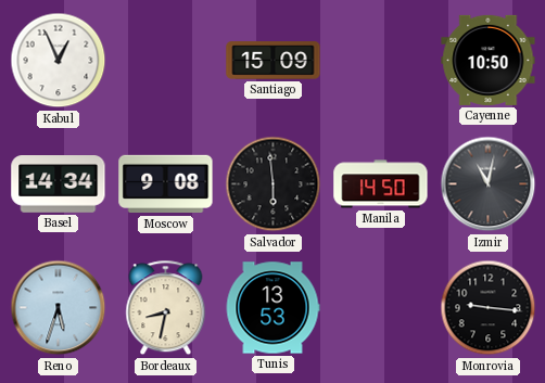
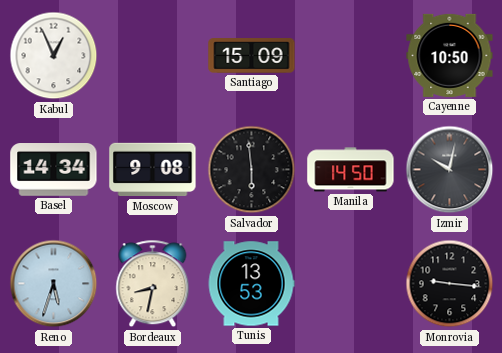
Izmir: 11:02 -> 10:02 (450, 170)
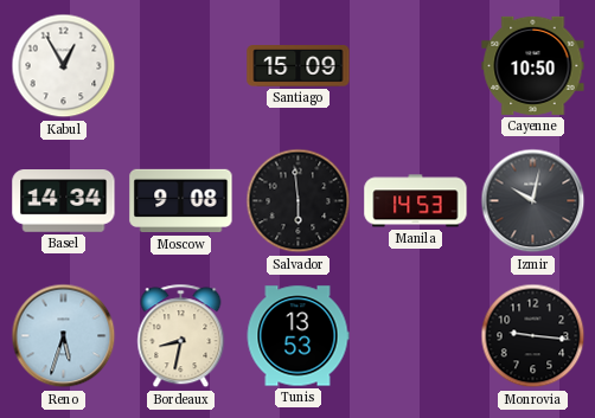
Kabul: 12:56 -> 12:55 (64, 66)
Manila: 14:50 -> 14:53 (416, 201)
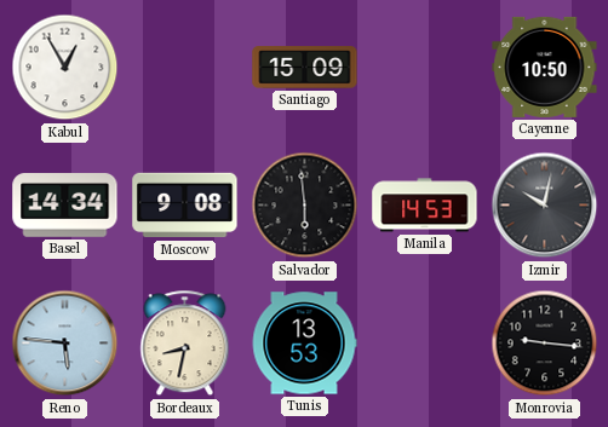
Reno: 5:33 -> 5:46 (65, 344)
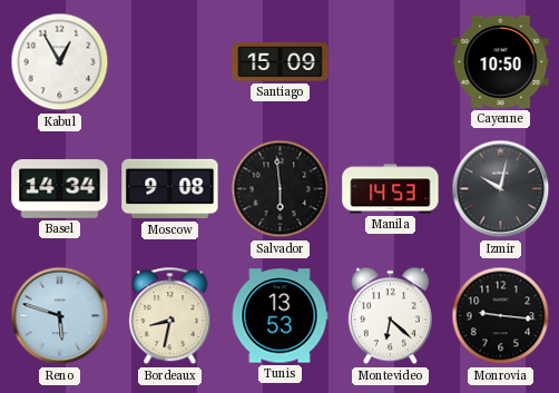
Reno: 5:46 -> 5:48 (60, 316)
Montevideo: none -> 6:22 (390, 316)
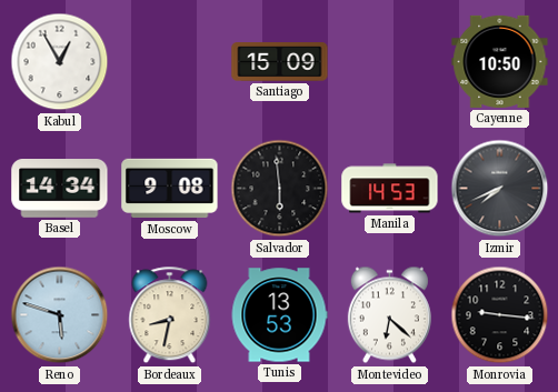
Izmir: 10:02 -> 7:41 (500, 189)
